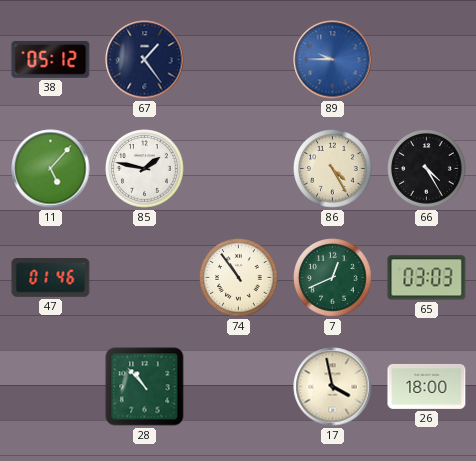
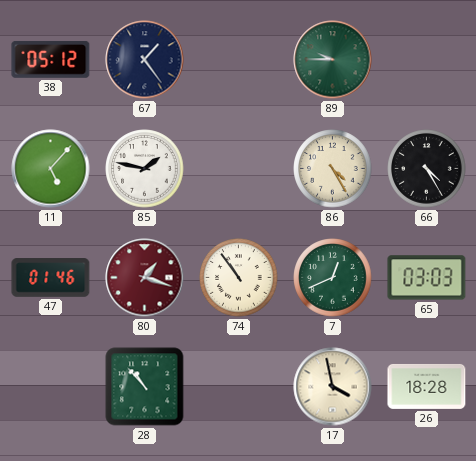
89 dial: blue -> green (333, 60)
80: none -> 1:18 (145, 278)
26: 18:00 -> 18:28 (427, 386)
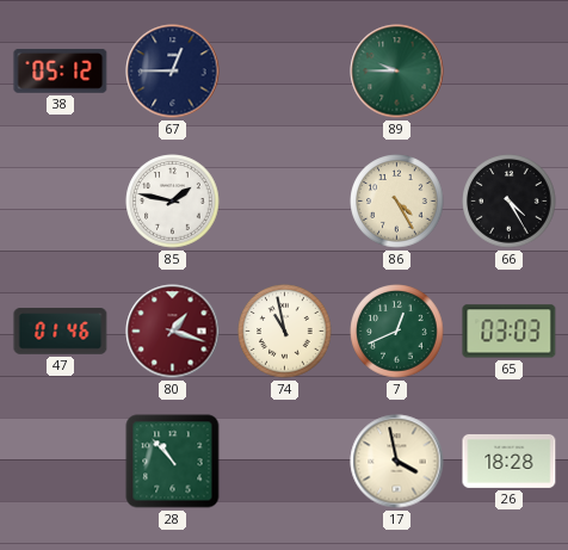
67: 1:24 -> 12:45 (173, 72)
11: 5:07 -> none (51, 169)
74: 10:54 -> 10:58 (285, 332)
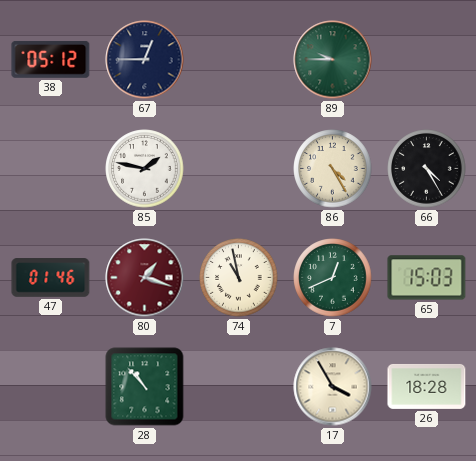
65: 03:03 -> 15:03 (427, 278)
17: 3:58 -> 3:55 (333, 387)
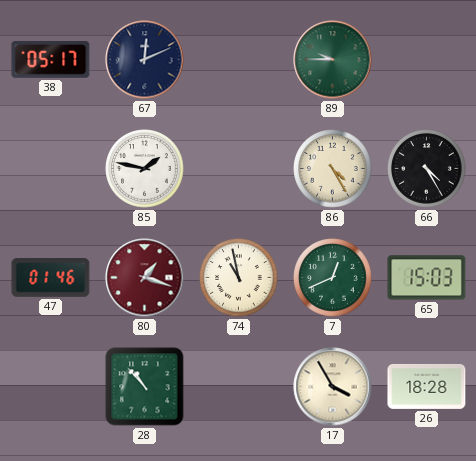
38: 05:12 -> 05:17 (51, 59)
67: 12:45 -> 12:11 (145, 60)
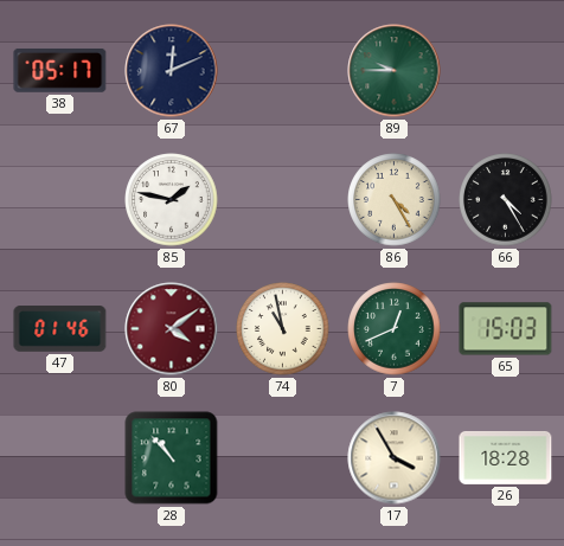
80: 1:18 -> 4:09 (172, 329)
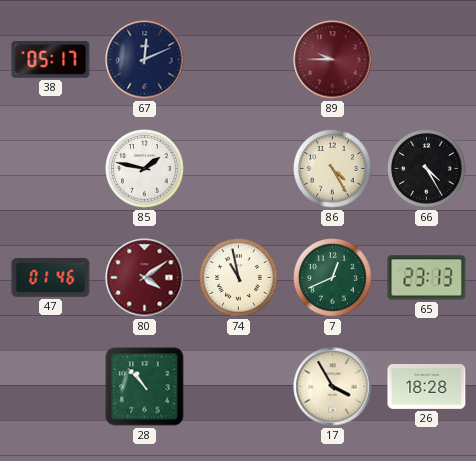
89 dial: green -> burgundy (333, 60)
65: 15:03 -> 23:13 (427, 278)
